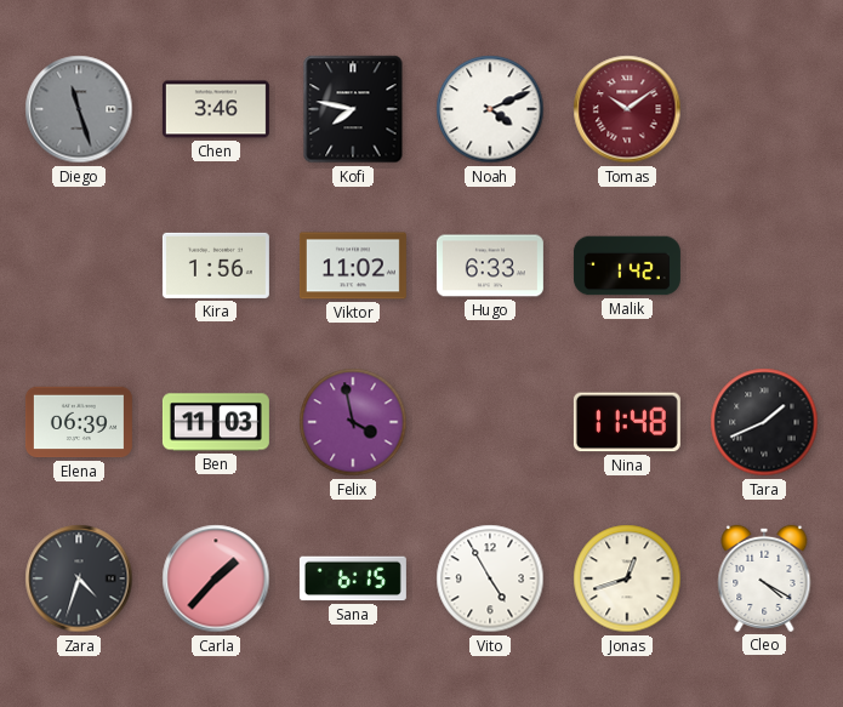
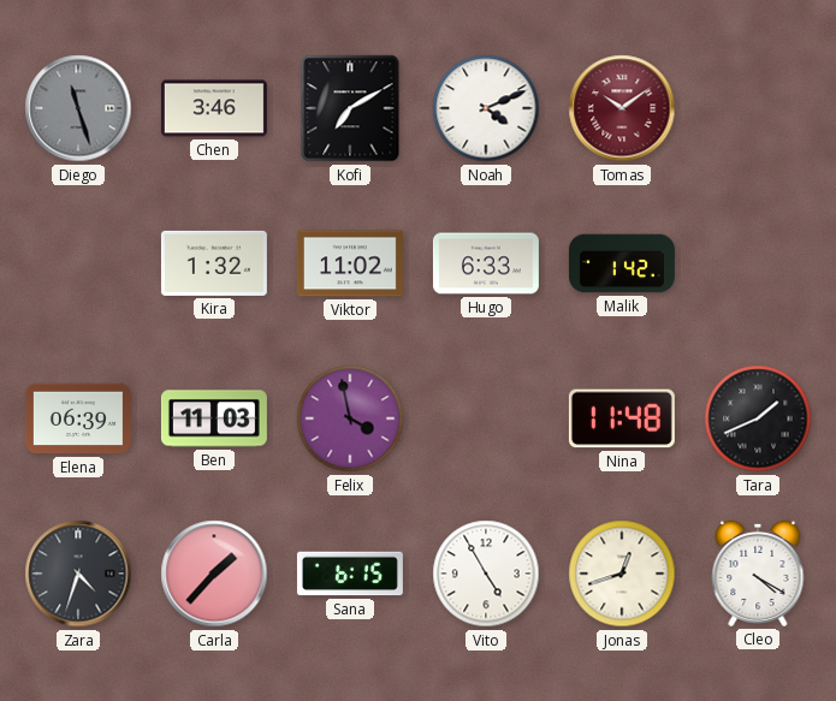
Kofi: 7:47 -> 7:10 (350, 108)
Kira: 1:56 -> 1:32 (214, 263)
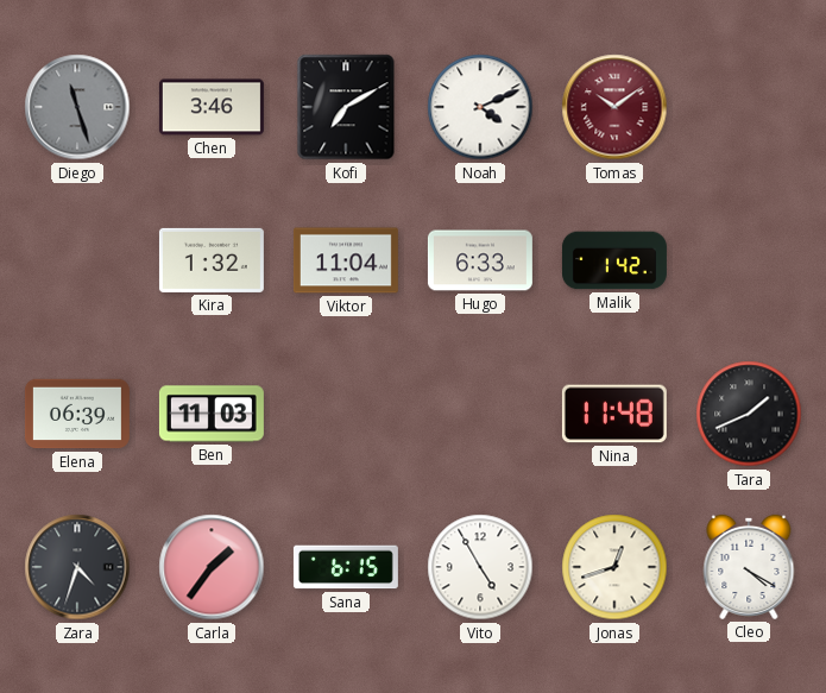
Viktor: 11:02 -> 11:04 (346, 260)
Felix: 3:58 -> none (350, 418)
Carla: 1:37 -> 1:36 (212, 567)
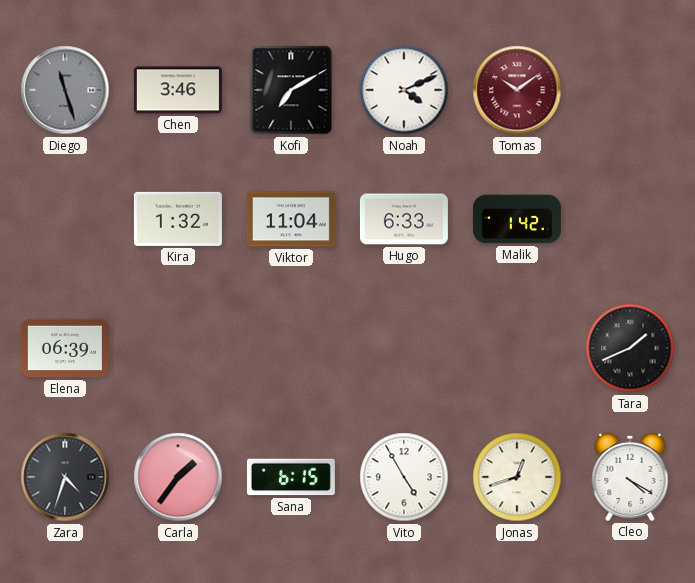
Ben: 11:03 -> none (212, 414)
Nina: 11:48 -> none (614, 414)
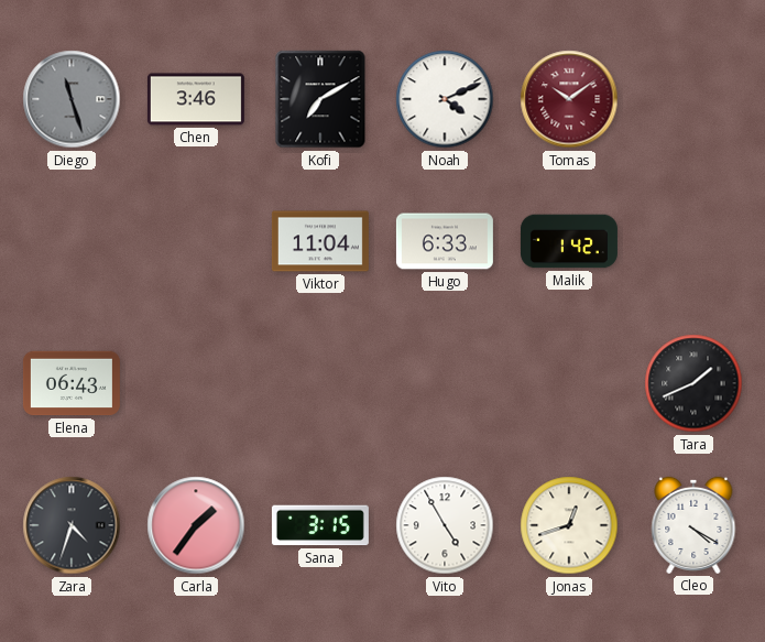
Kira: 1:32 -> none (178, 219)
Elena: 06:39 -> 06:43 (72, 383)
Sana: 6:15 -> 3:15 (320, 525)
